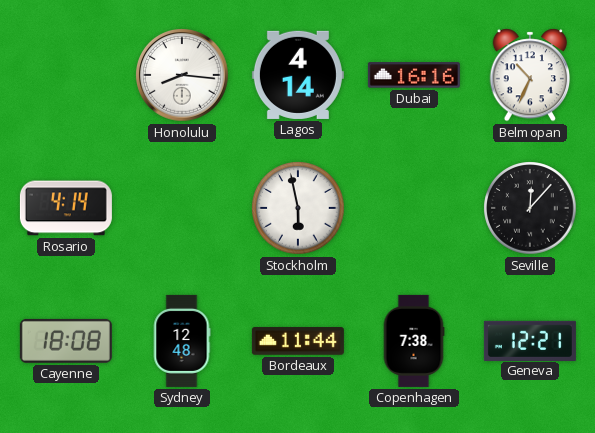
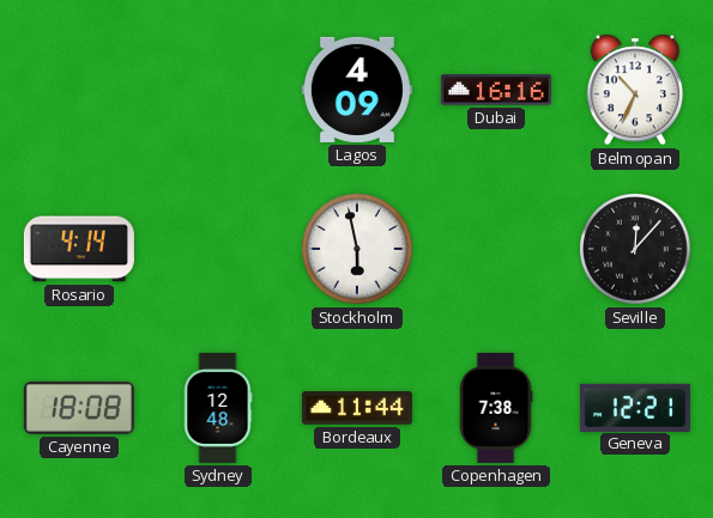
Honolulu: 8:16 -> none (183, 76)
Lagos: 4:14 -> 4:09 (357, 90)
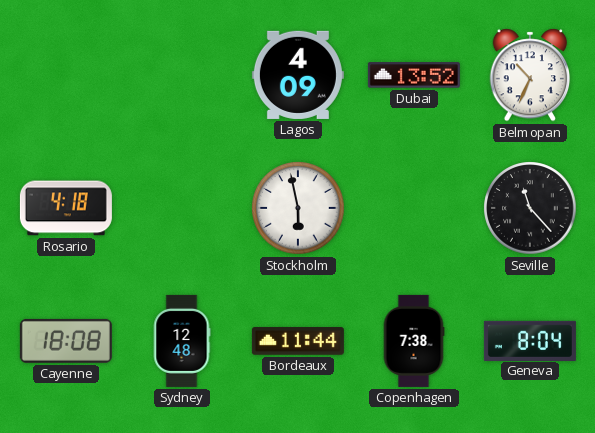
Dubai: 16:16 -> 13:52 (414, 75)
Rosario: 4:14 -> 4:18 (66, 208)
Seville: 12:07 -> 11:23 (530, 208)
Geneva: 12:21 -> 8:04 (530, 340)
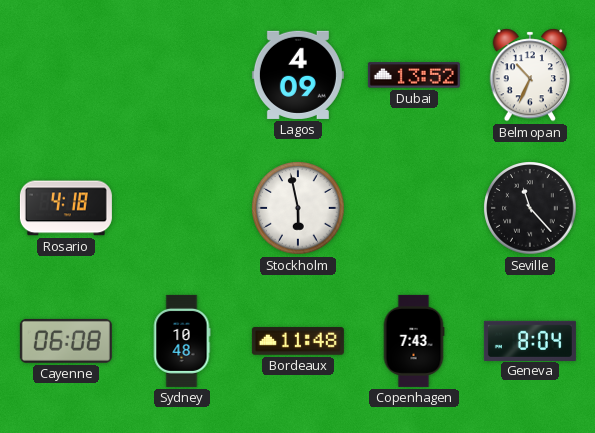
Cayenne: 18:08 -> 06:08 (66, 341)
Sydney: 12:48 -> 10:48 (182, 341)
Bordeaux: 11:44 -> 11:48 (298, 341)
Copenhagen: 7:38 -> 7:43 (414, 341)
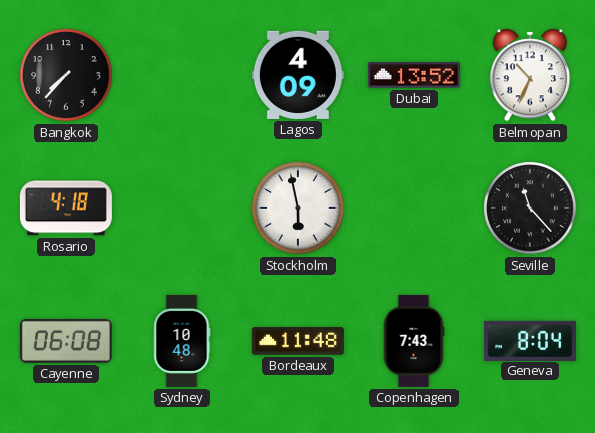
Bangkok: none -> 7:37 (66, 75)
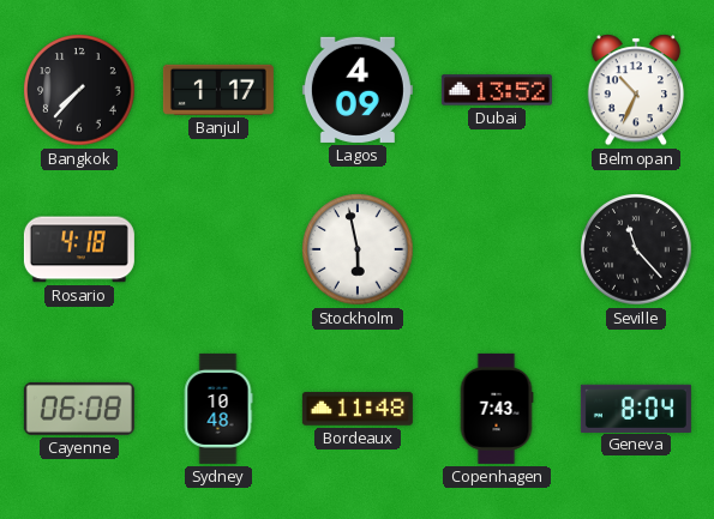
Banjul: none -> 1:17 (218, 90)
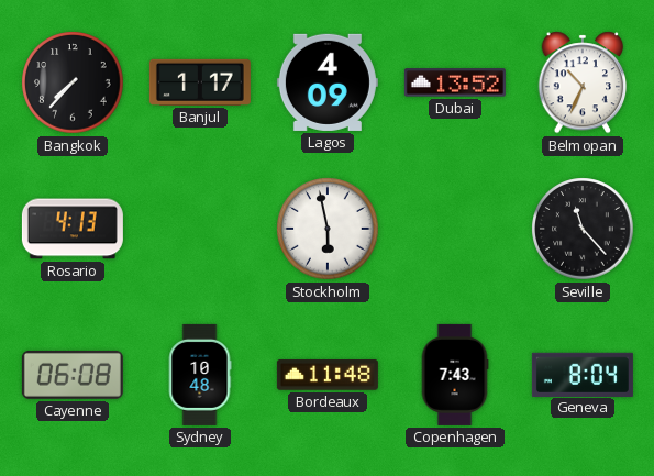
Rosario: 4:18 -> 4:13 (73, 229)
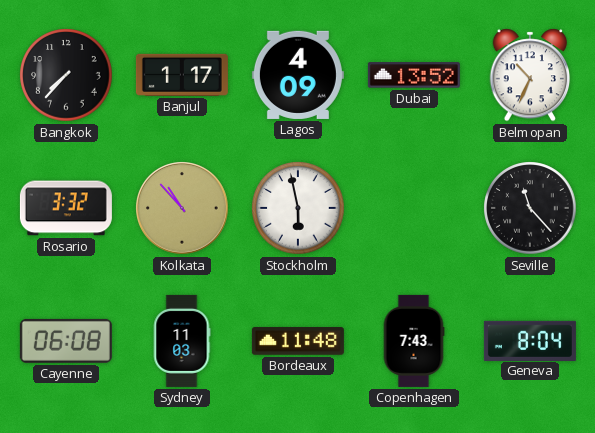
Rosario: 4:13 -> 3:32 (66, 208)
Kolkata: none -> 10:53 (183, 209)
Sydney: 10:48 -> 11:03 (182, 341)
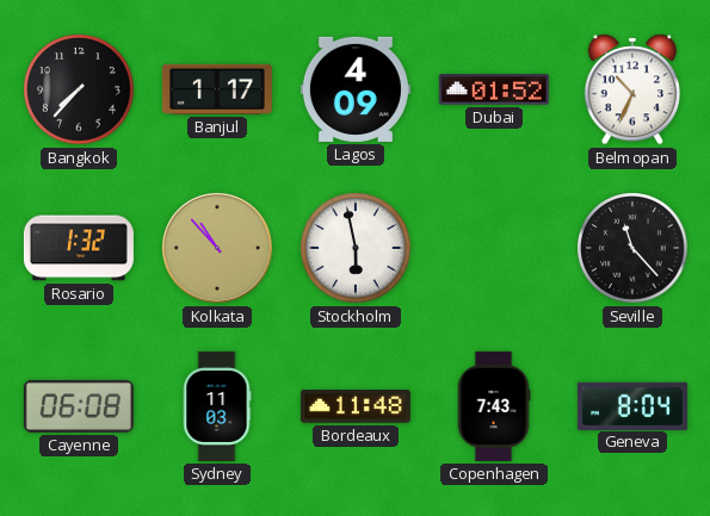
Dubai: 13:52 -> 01:52 (494, 89)
Rosario: 3:32 -> 1:32 (79, 248)
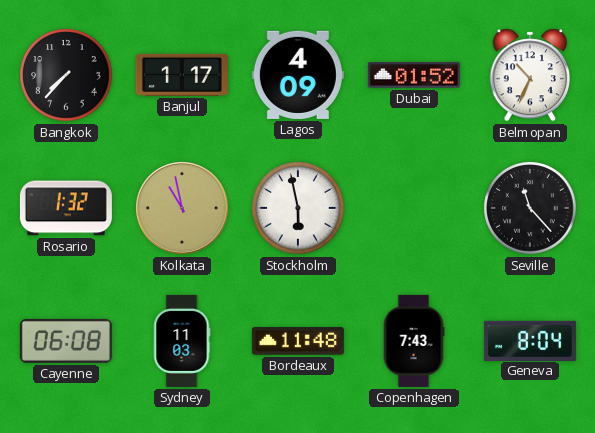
Kolkata: 10:53 -> 10:58 (183, 209)
